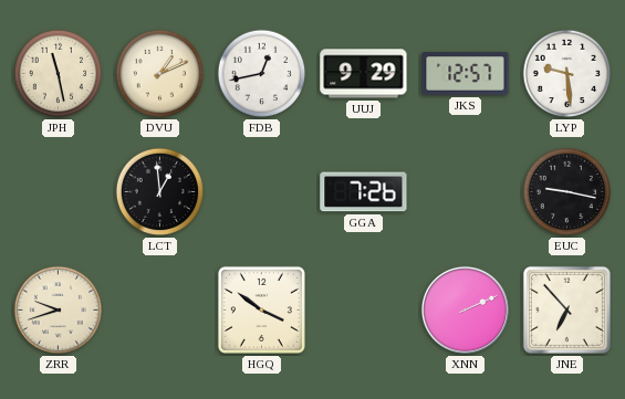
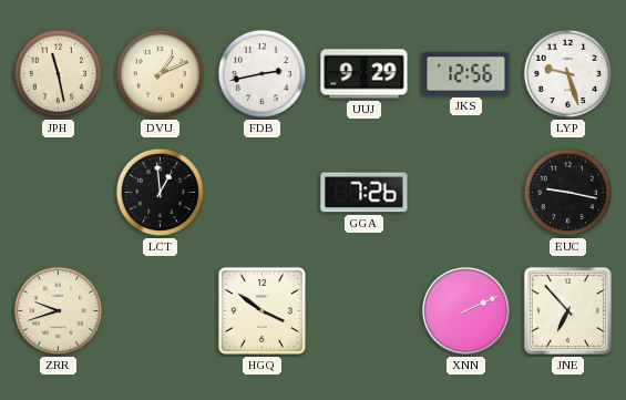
FDB: 12:43 -> 2:43 (263, 74)
JKS: 12:57 -> 12:56 (466, 74)
LYP: 9:29 -> 9:27 (568, 74)
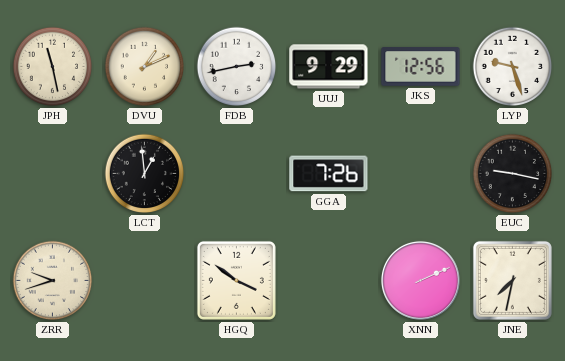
JNE: 6:53 -> 7:32 (512, 280)
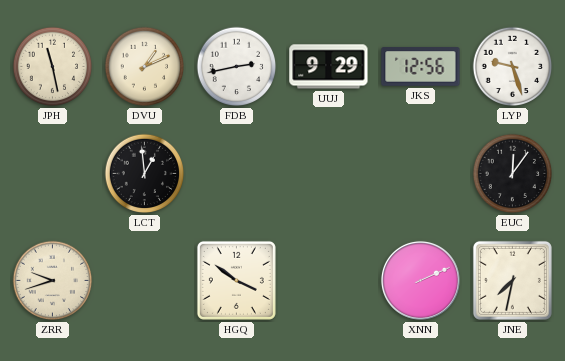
GGA: 7:26 -> none (329, 174)
EUC: 9:17 -> 12:06 (513, 174)
